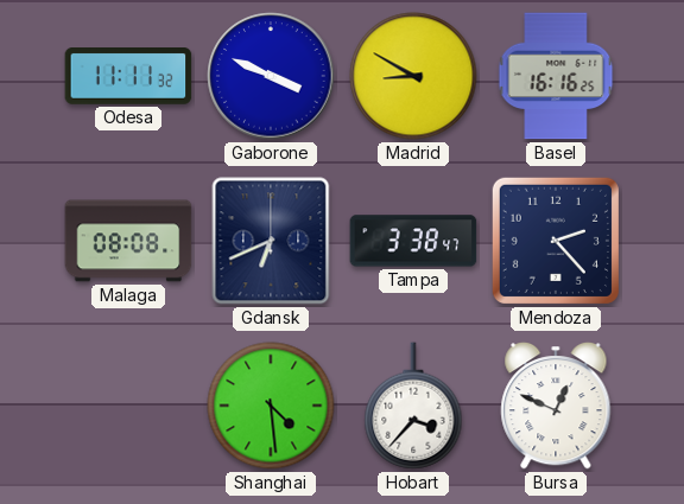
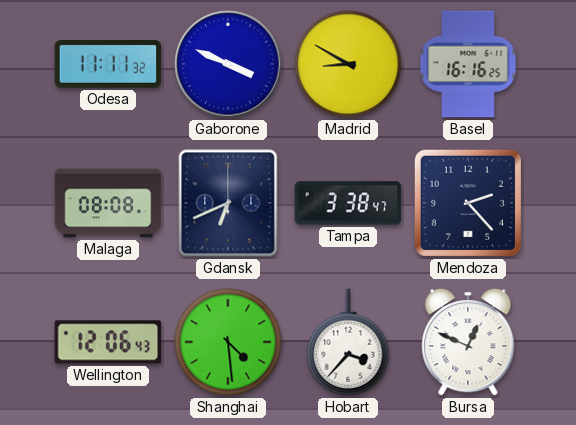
Wellington: none -> 12:06 (108, 342)
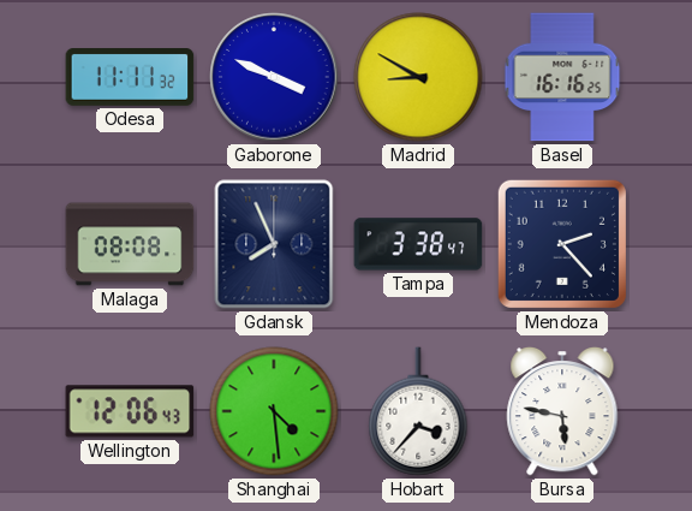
Gdansk: 6:41 -> 7:56 (274, 244)
Bursa: 12:49 -> 5:47 (562, 411)
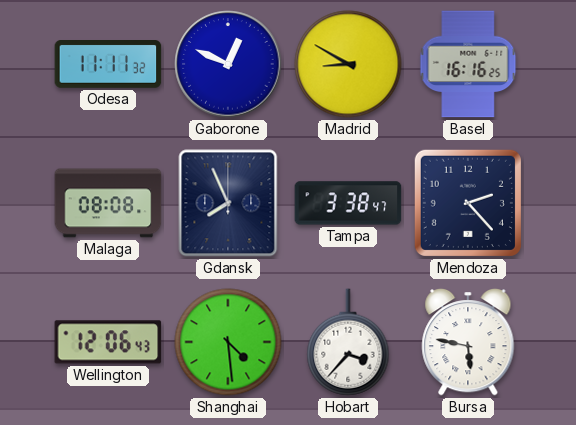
Gaborone: 3:49 -> 12:49 (228, 64)
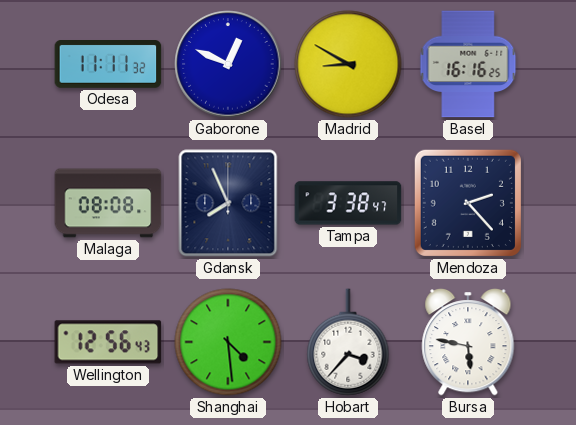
Wellington: 12:06 -> 12:56 (108, 342)
